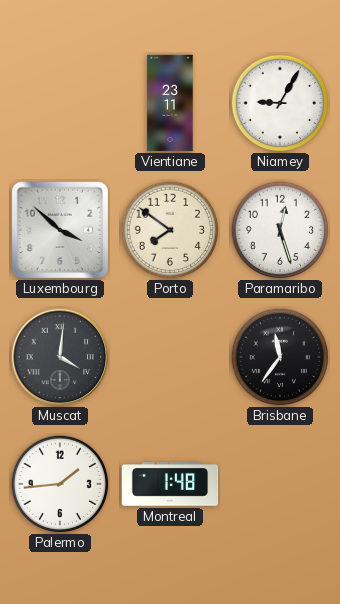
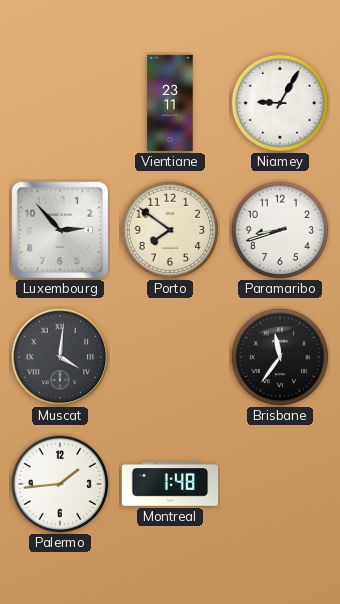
Luxembourg: 3:52 -> 2:53 (60, 230)
Paramaribo: 12:27 -> 8:42 (280, 230)
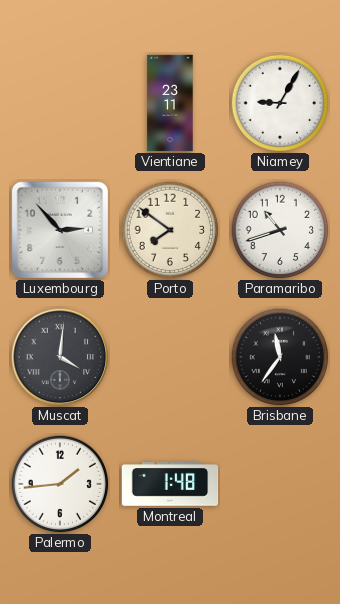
Paramaribo: 8:42 -> 10:42 (280, 230)
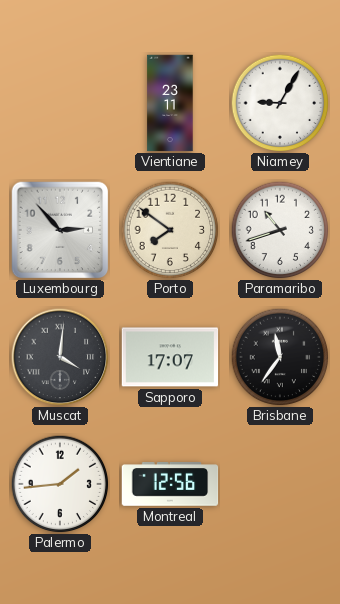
Sapporo: none -> 17:07 (170, 357)
Montreal: 1:48 -> 12:56 (170, 484)
